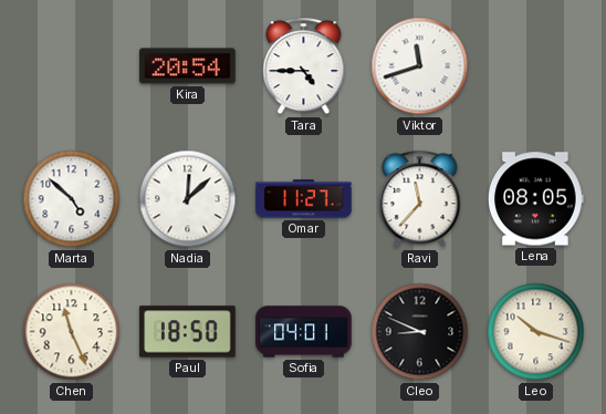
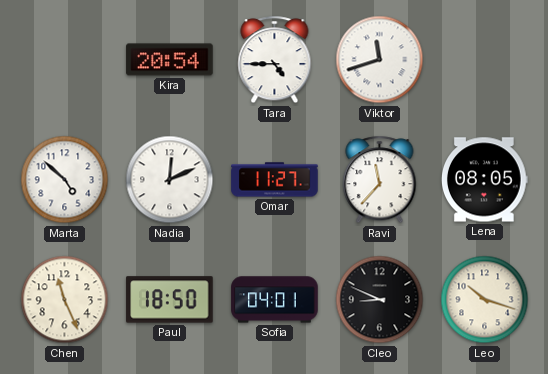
Nadia: 12:08 -> 12:11 (170, 180)
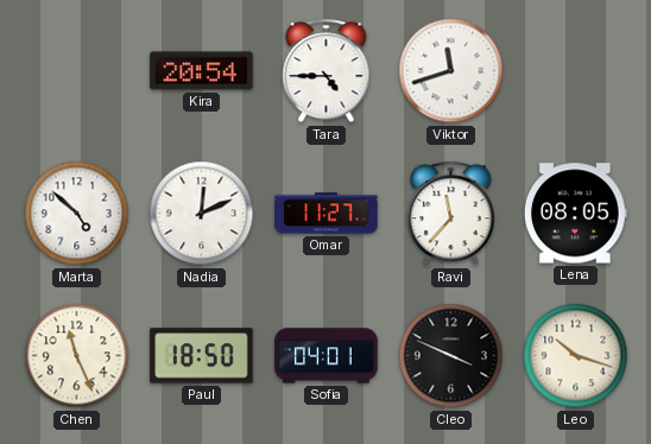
Cleo: 8:49 -> 3:49 (451, 356)
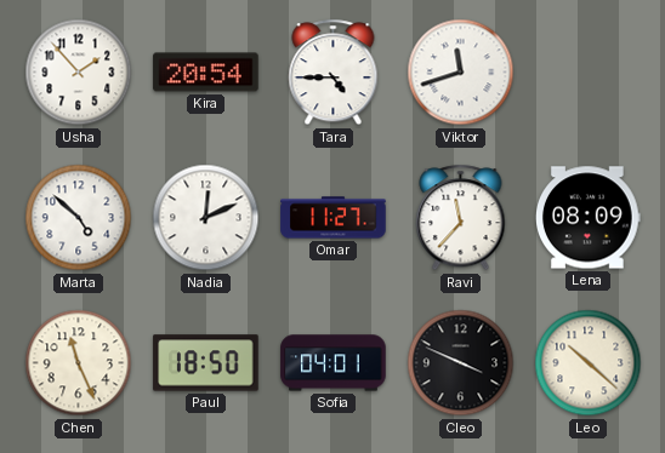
Usha: none -> 1:53 (79, 73)
Lena: 08:05 -> 08:09 (589, 218)
Leo: 10:18 -> 10:22 (589, 363)
